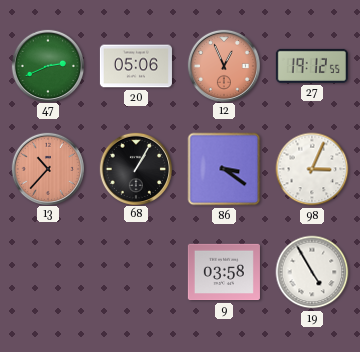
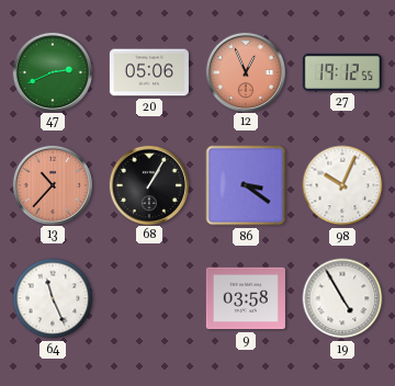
98: 3:04 -> 10:04 (342, 185)
64: none -> 11:26 (53, 298)
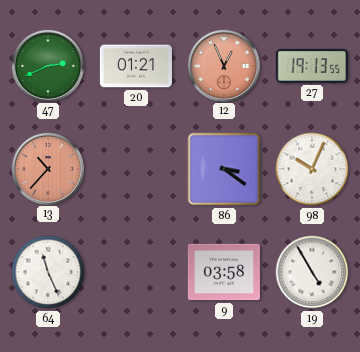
20: 05:06 -> 01:21 (136, 66)
27: 19:12 -> 19:13 (312, 66)
68: 1:05 -> none (148, 184)
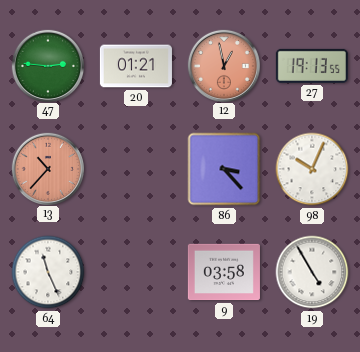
47: 2:41 -> 2:46 (47, 65)
12: 12:56 -> 12:58 (223, 65)
86: 3:21 -> 3:23 (224, 169)
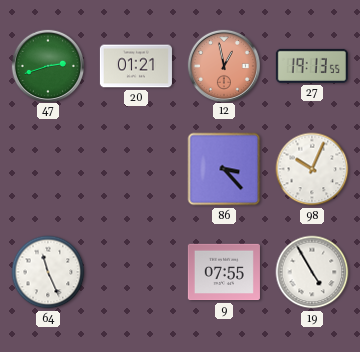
47: 2:46 -> 2:42 (47, 65)
13: 10:37 -> none (47, 168)
9: 03:58 -> 07:55 (224, 272)
